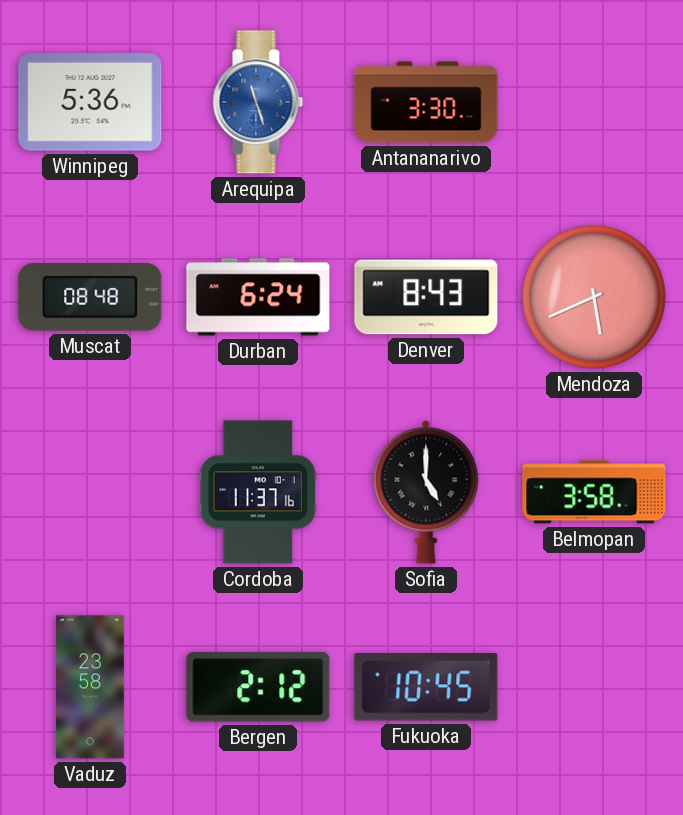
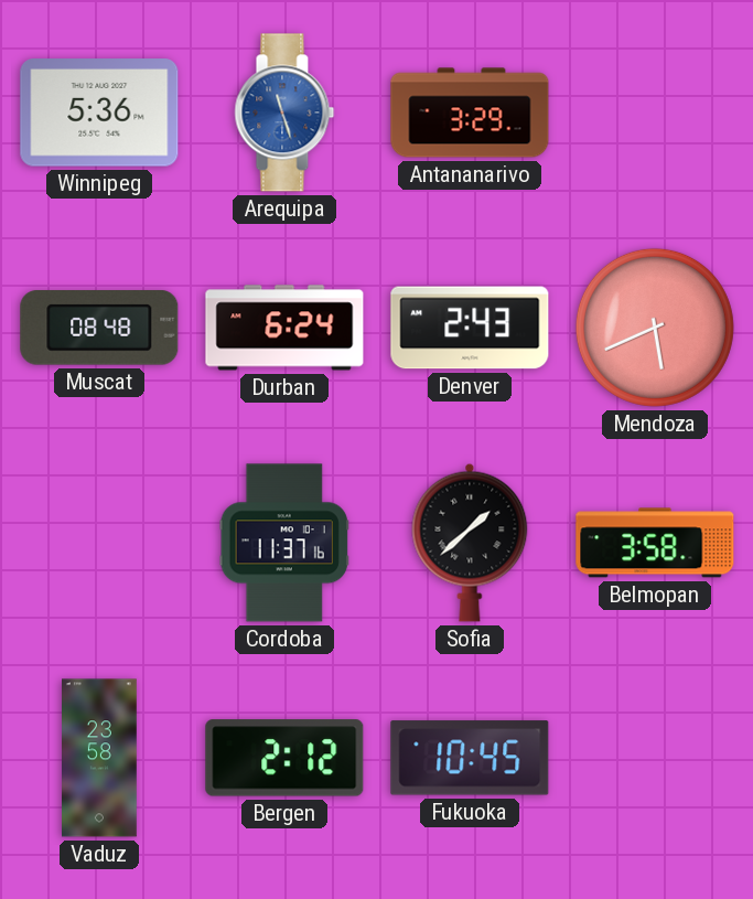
Antananarivo: 3:30 -> 3:29 (470, 113)
Denver: 8:43 -> 2:43 (470, 328)
Sofia: 5:00 -> 1:38 (470, 543)
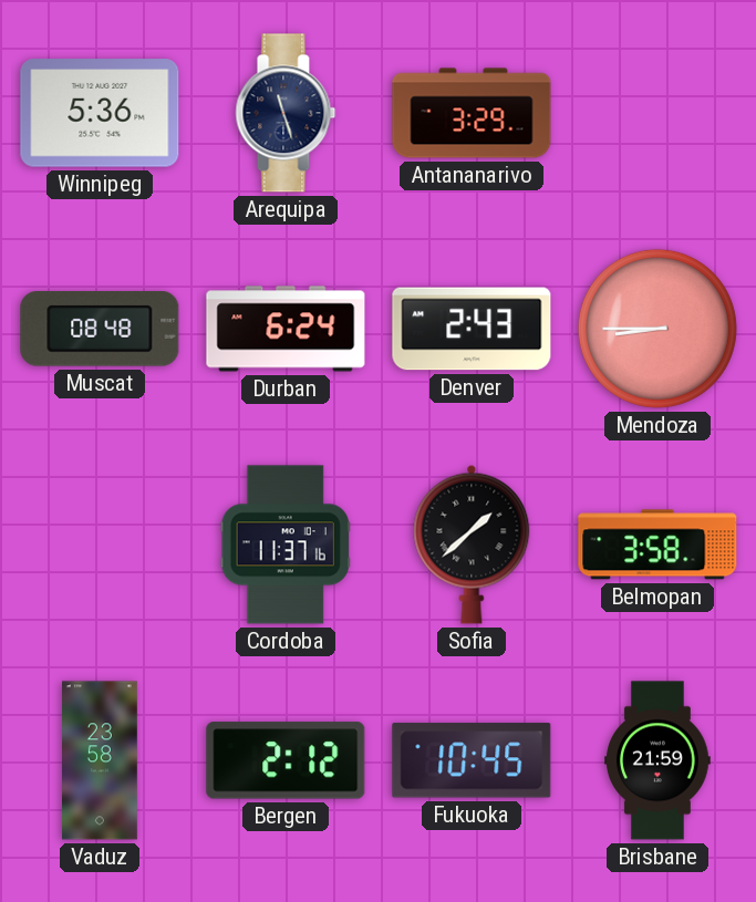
Arequipa dial: blue -> navy (286, 113)
Mendoza: 5:41 -> 8:45 (657, 329)
Brisbane: none -> 21:59 (657, 760)
